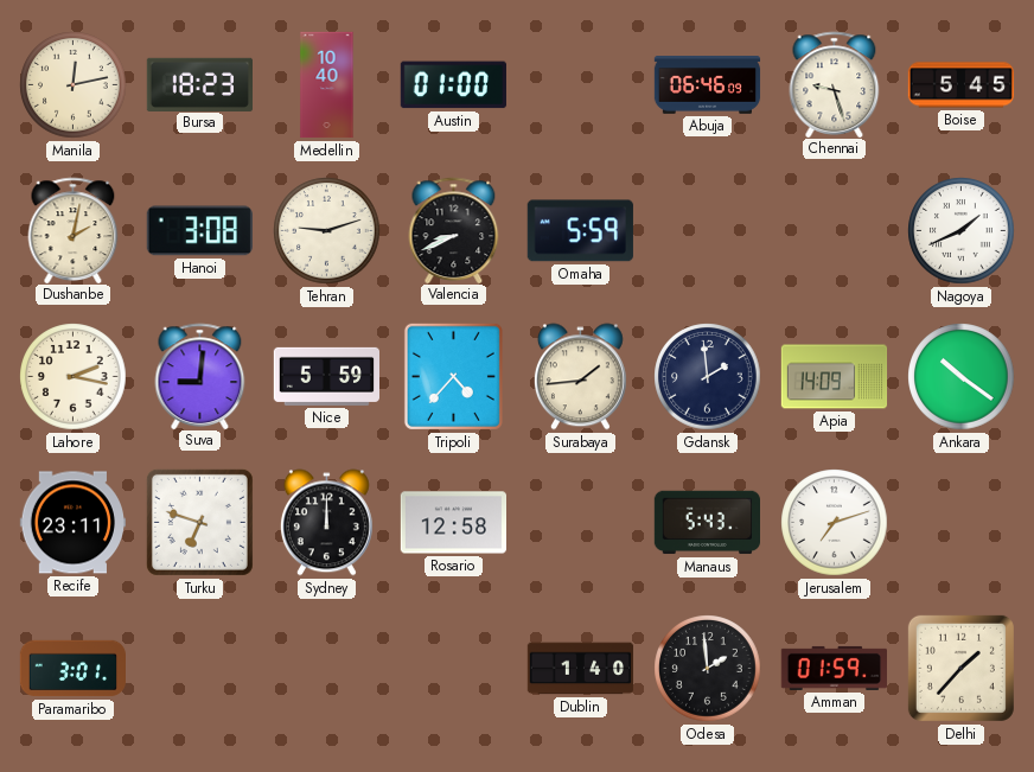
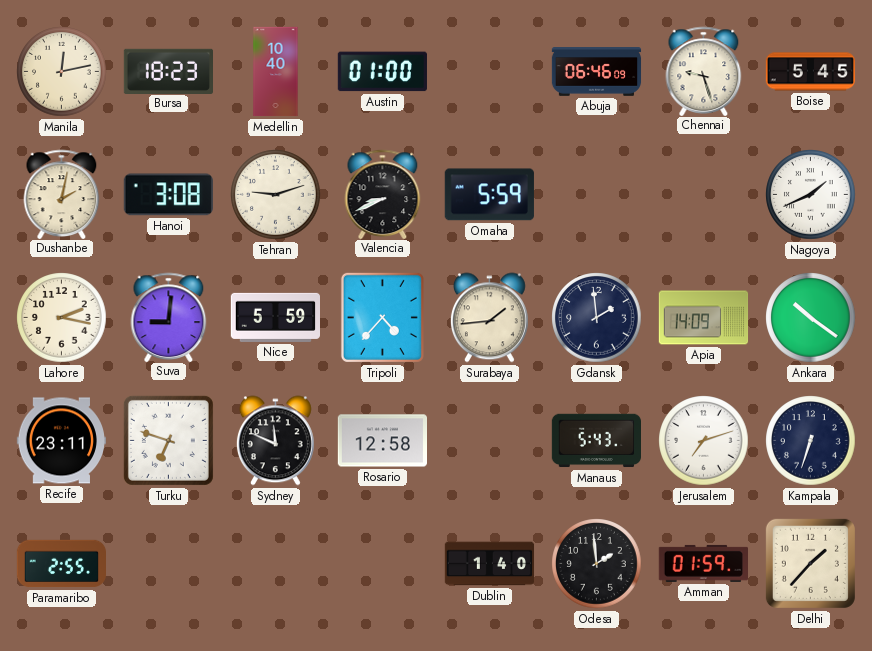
Sydney: 12:00 -> 11:49 (275, 441)
Kampala: none -> 6:33 (811, 441)
Paramaribo: 3:01 -> 2:55 (62, 564)
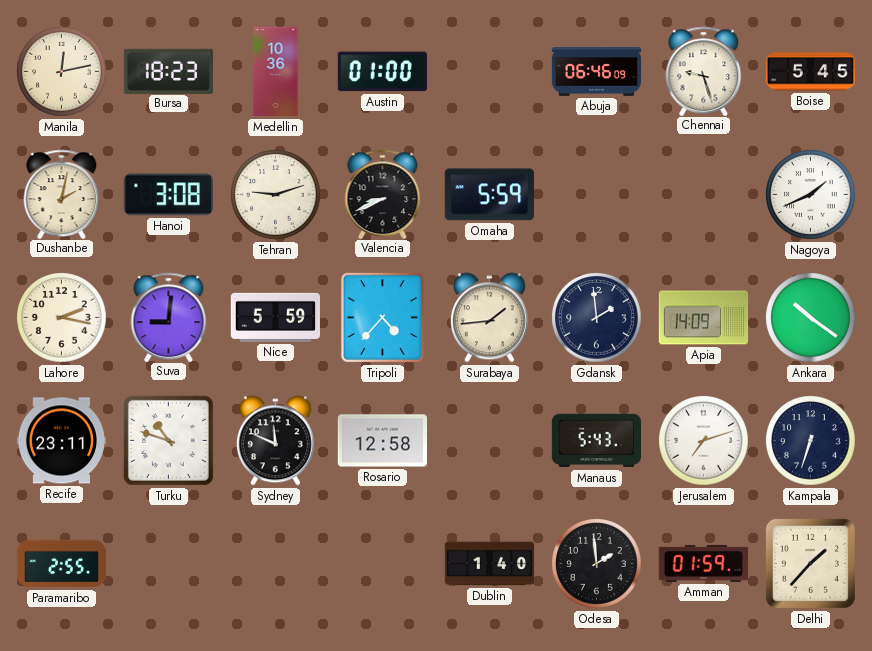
Medellin: 10:40 -> 10:36 (276, 72)
Turku: 6:48 -> 10:48 (168, 440)
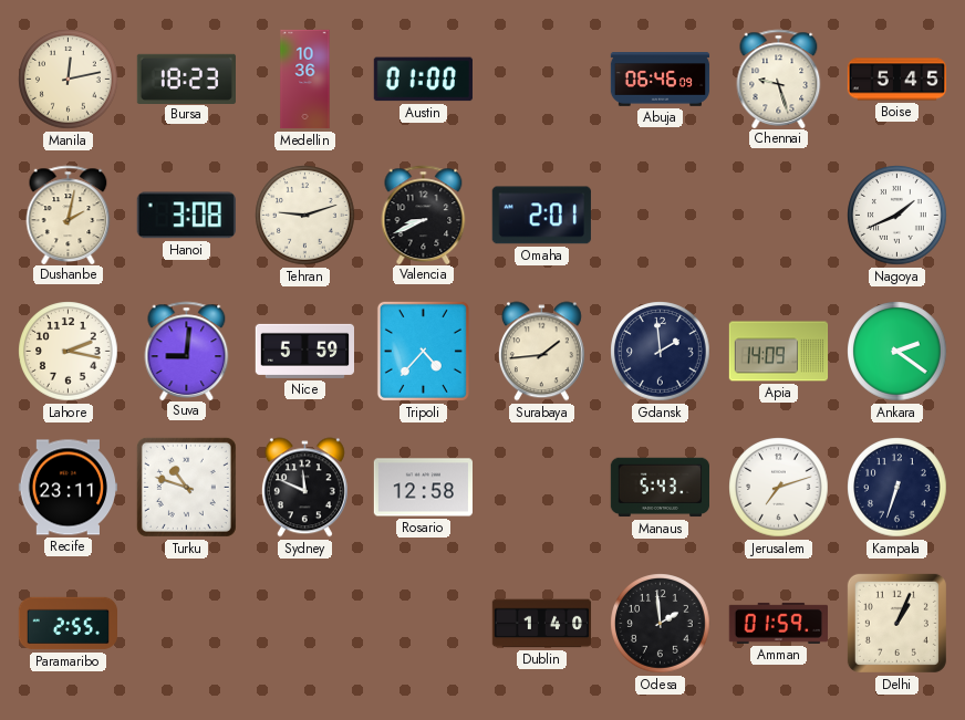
Omaha: 5:59 -> 2:01 (541, 216)
Ankara: 10:21 -> 2:21 (897, 352)
Delhi: 1:37 -> 1:04 (896, 623)
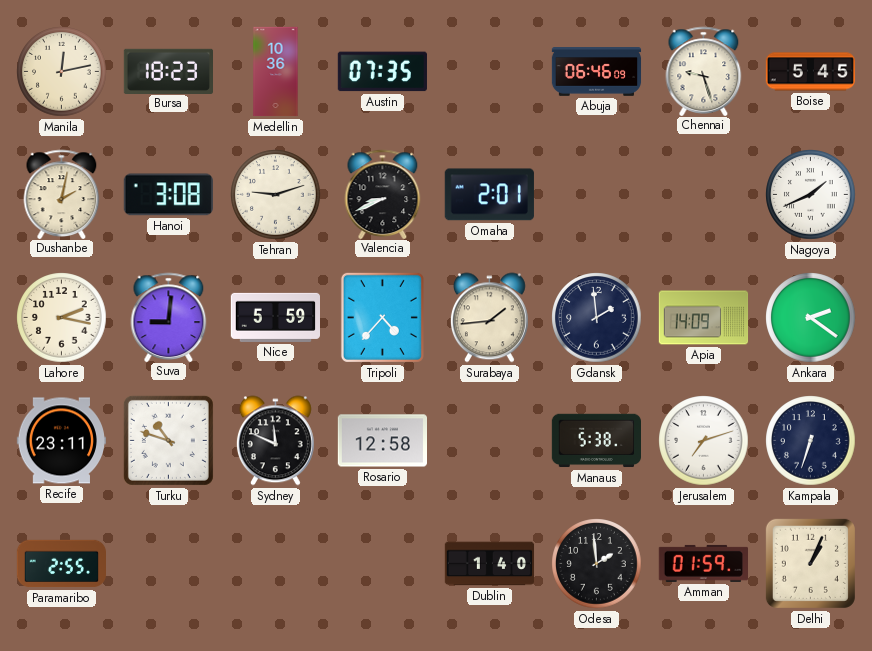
Austin: 01:00 -> 07:35 (382, 72)
Manaus: 5:43 -> 5:38 (596, 441)
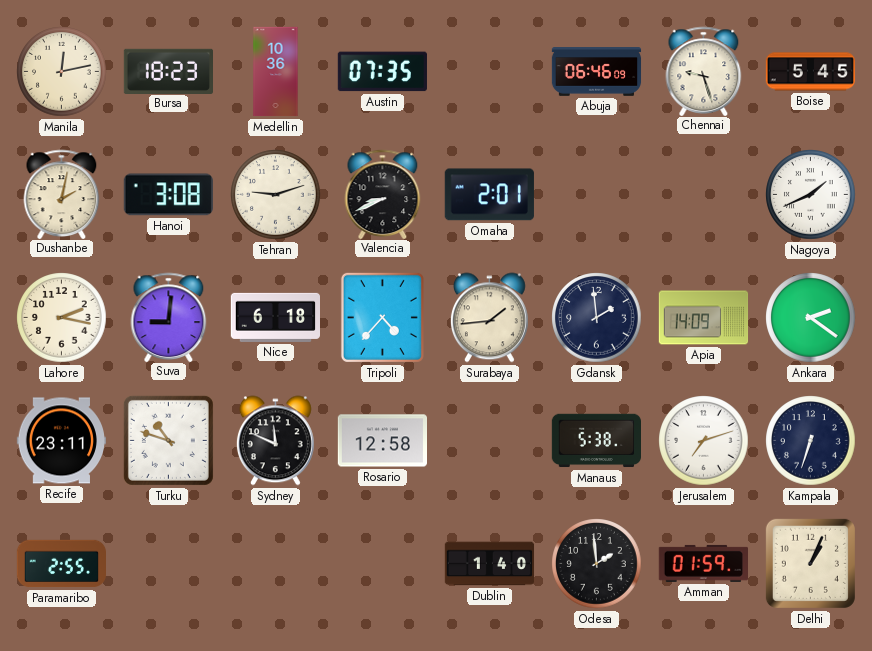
Nice: 5:59 -> 6:18 (276, 317)
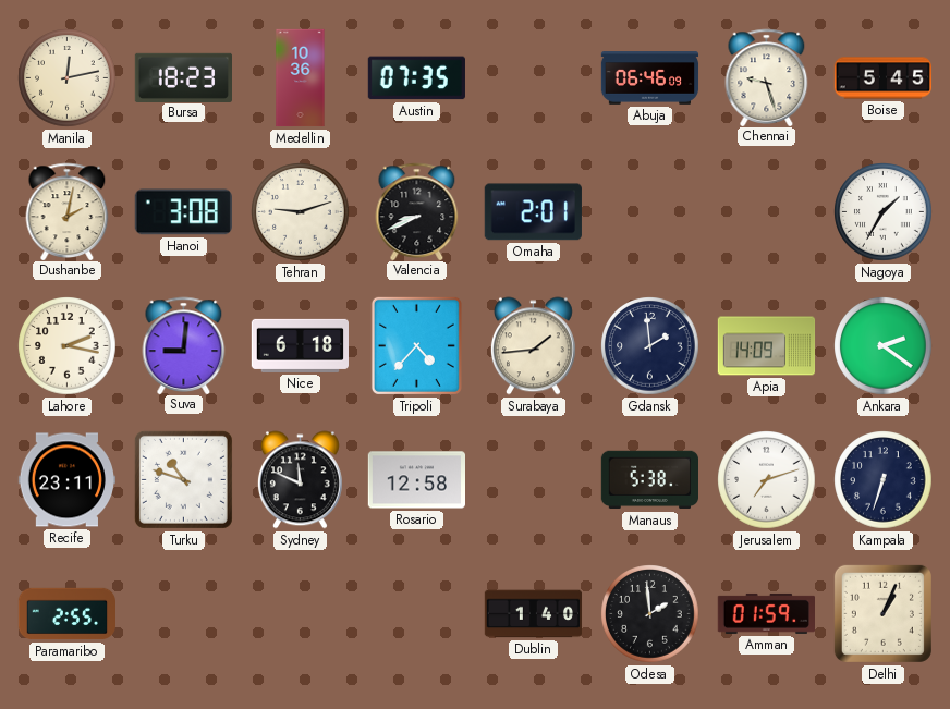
Nagoya: 1:41 -> 1:35 (884, 212)
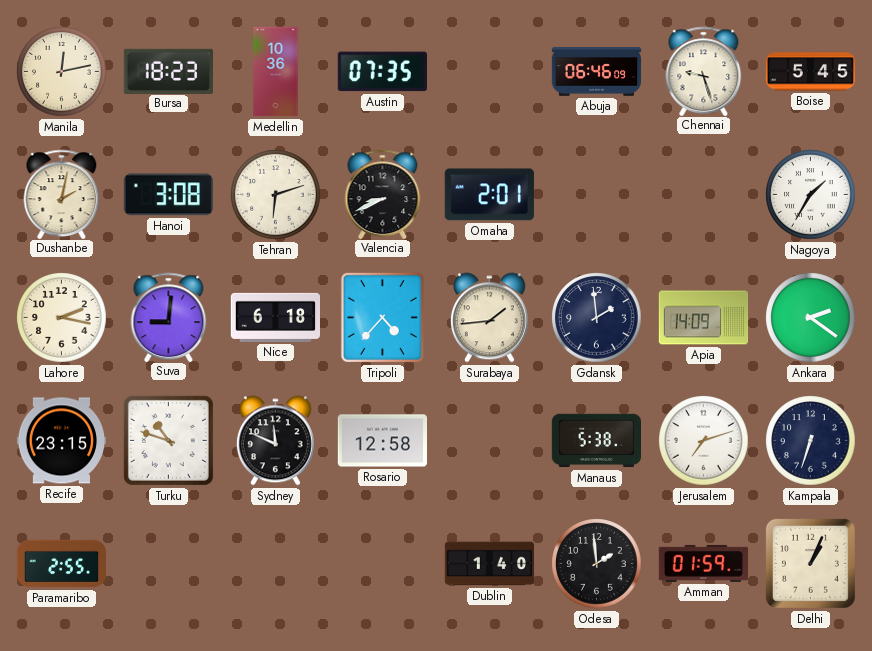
Tehran: 9:12 -> 6:12 (276, 195)
Recife: 23:11 -> 23:15 (61, 441)
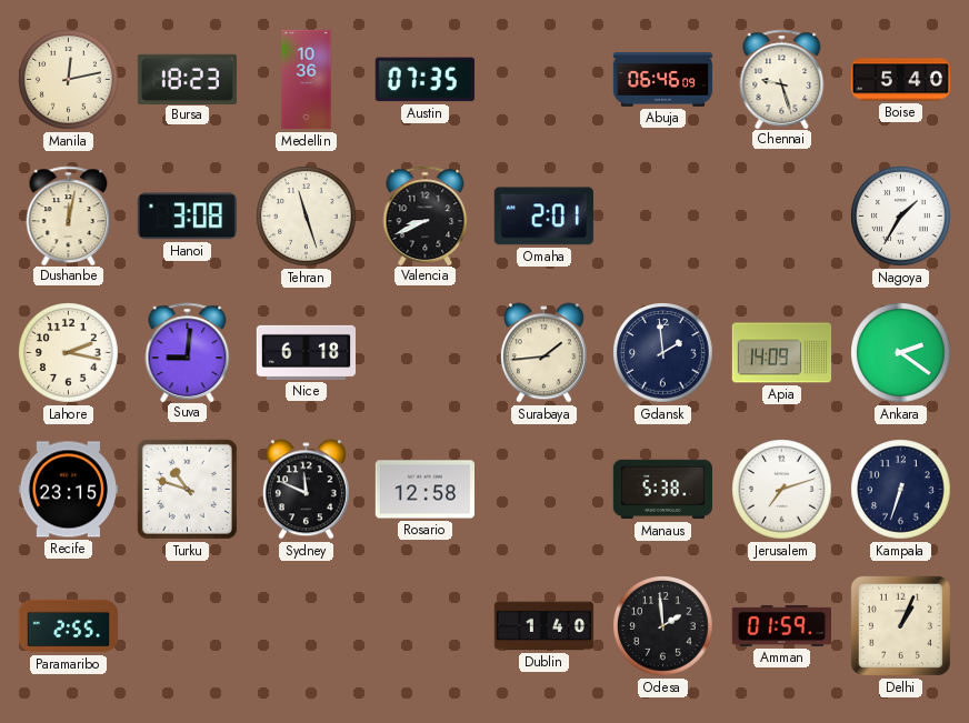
Boise: 5:45 -> 5:40 (901, 80)
Dushanbe: 2:02 -> 12:02 (69, 215)
Tehran: 6:12 -> 11:27 (307, 217)
Tripoli: 4:37 -> none (382, 317)
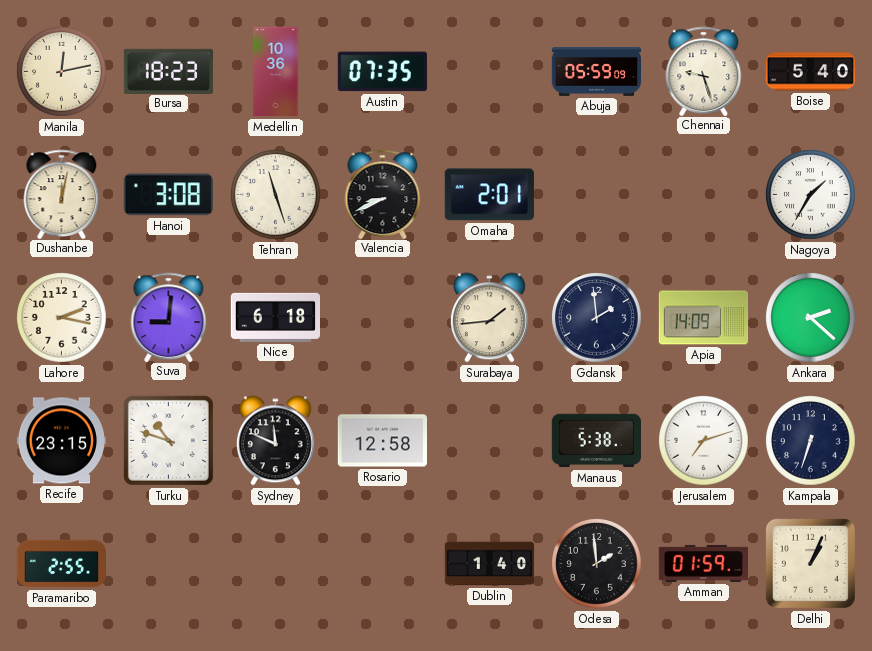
Abuja: 06:46 -> 05:59 (597, 72)
Ankara: 2:21 -> 2:22 (811, 318)
